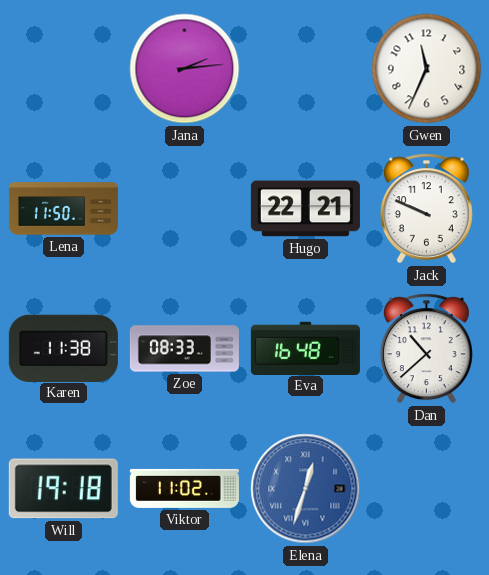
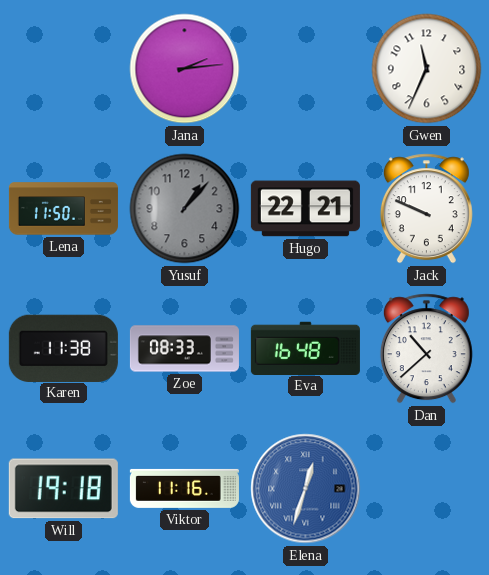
Yusuf: none -> 1:07 (185, 209)
Viktor: 11:02 -> 11:16 (184, 488)
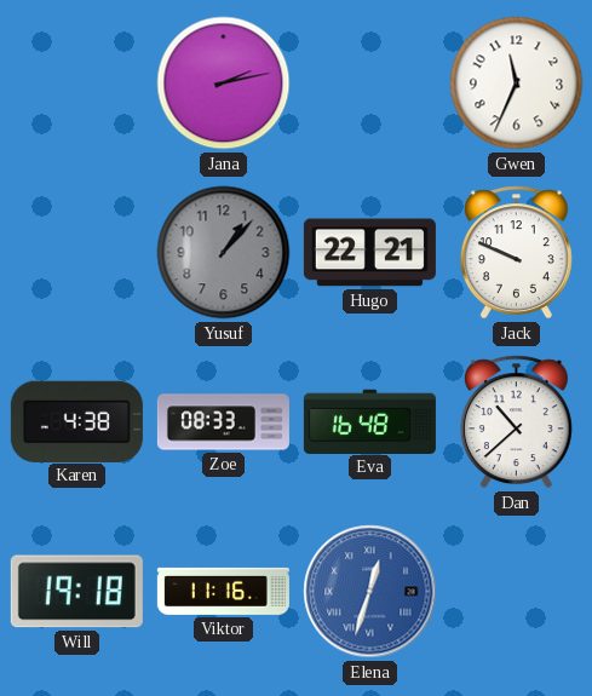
Jana: 2:14 -> 2:13 (224, 84)
Lena: 11:50 -> none (63, 209)
Karen: 11:38 -> 4:38 (76, 421)
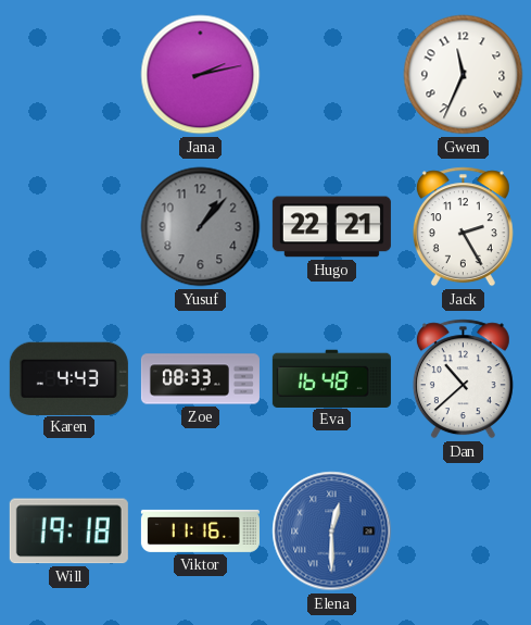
Jack: 9:49 -> 2:25 (463, 227)
Karen: 4:38 -> 4:43 (68, 378)
Elena: 12:33 -> 12:30 (332, 532)
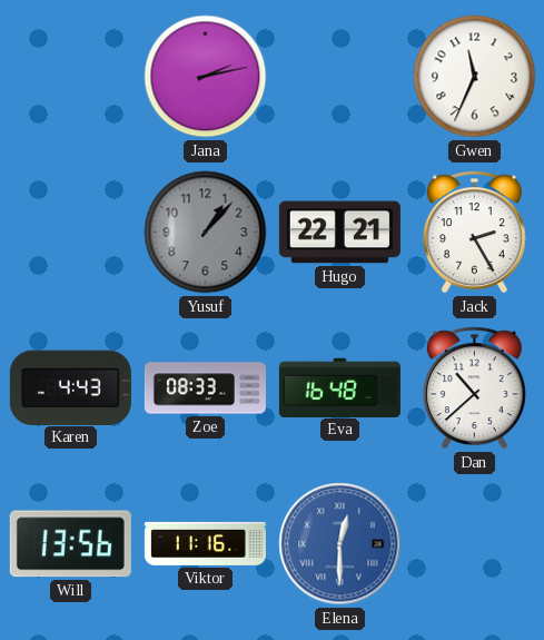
Will: 19:18 -> 13:56 (70, 544)
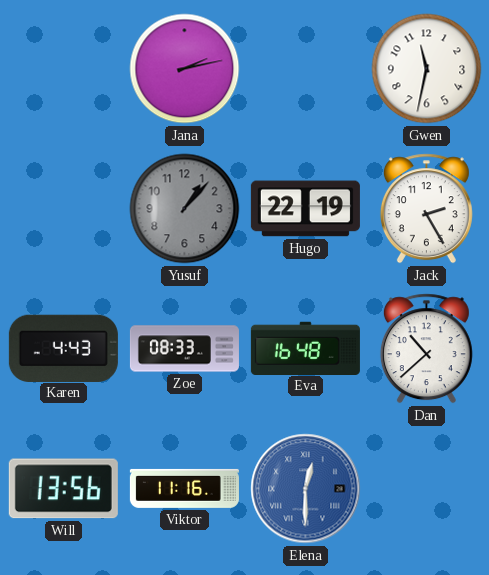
Gwen: 11:34 -> 11:32 (427, 69)
Hugo: 22:21 -> 22:19 (305, 209)
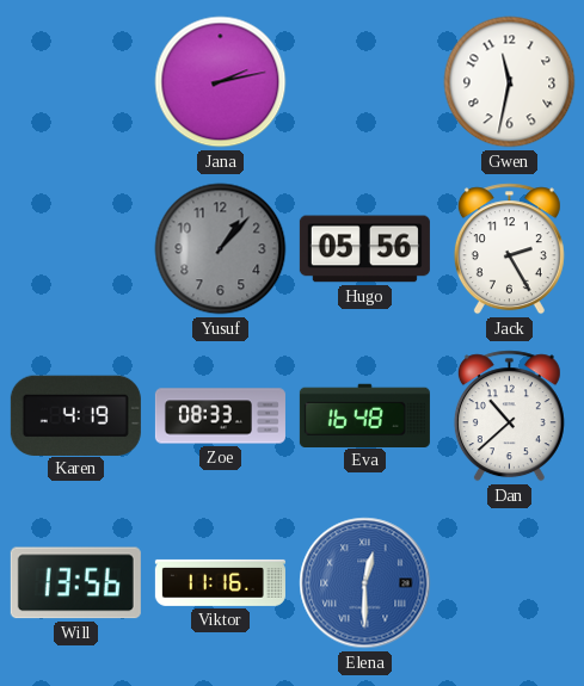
Hugo: 22:19 -> 05:56 (364, 249)
Karen: 4:43 -> 4:19 (75, 415)
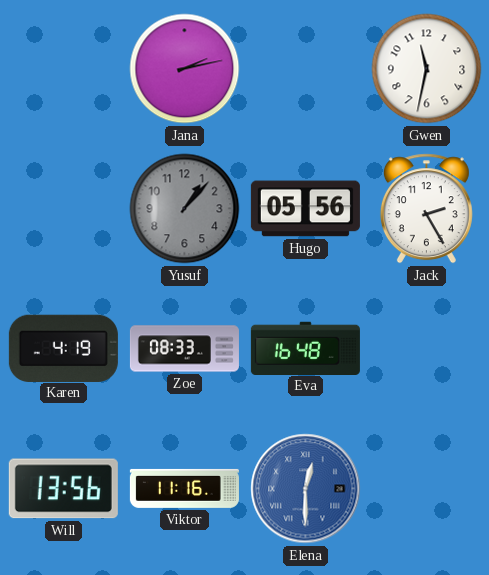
Dan: 10:38 -> none (509, 416)
